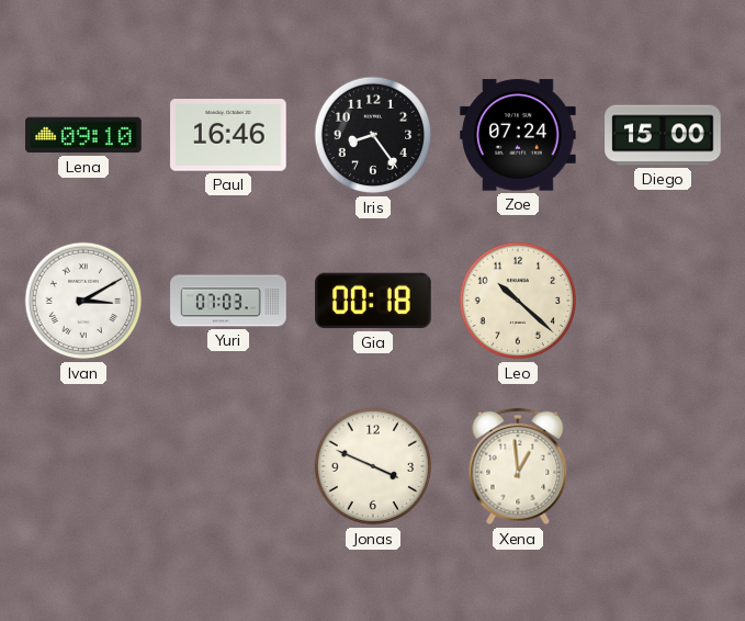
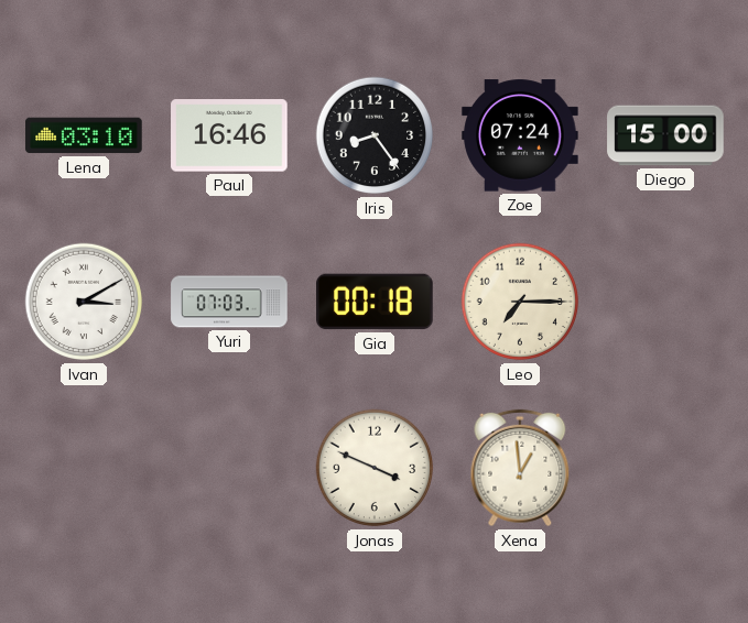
Lena: 09:10 -> 03:10 (84, 135)
Leo: 10:22 -> 7:15 (520, 302)
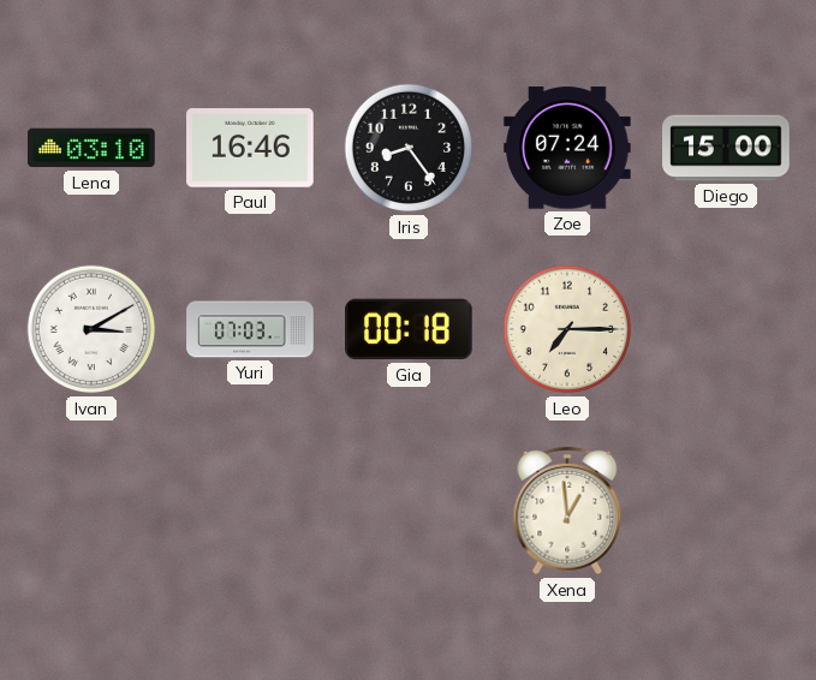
Jonas: 3:49 -> none (375, 468)
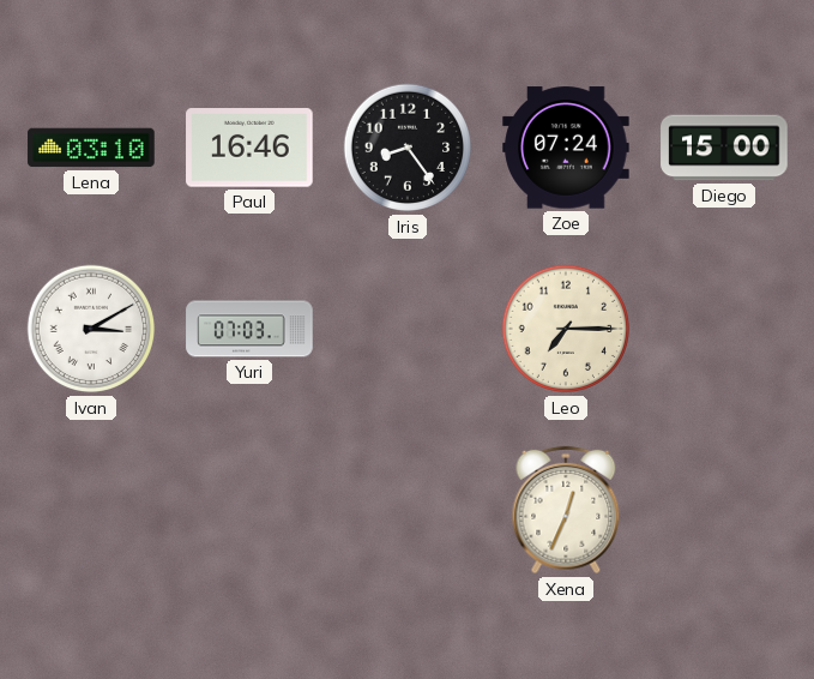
Gia: 00:18 -> none (409, 329)
Xena: 12:59 -> 12:34 (566, 510)
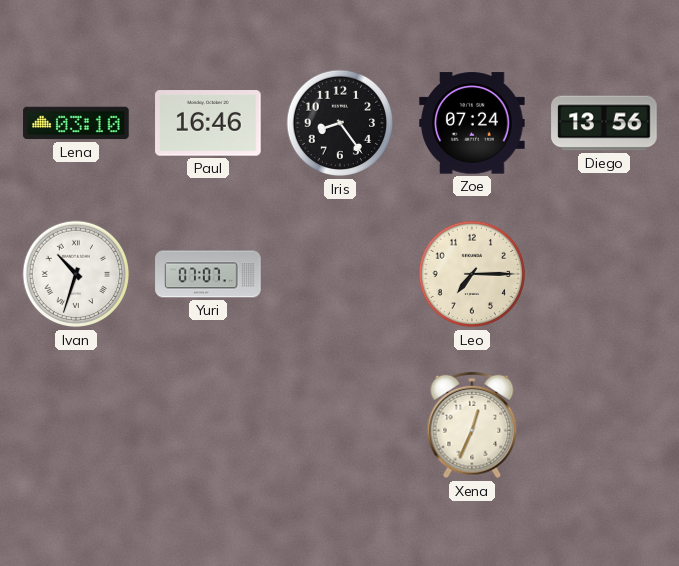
Diego: 15:00 -> 13:56 (604, 123)
Ivan: 3:10 -> 10:33 (76, 274)
Yuri: 07:03 -> 07:07 (208, 274)
